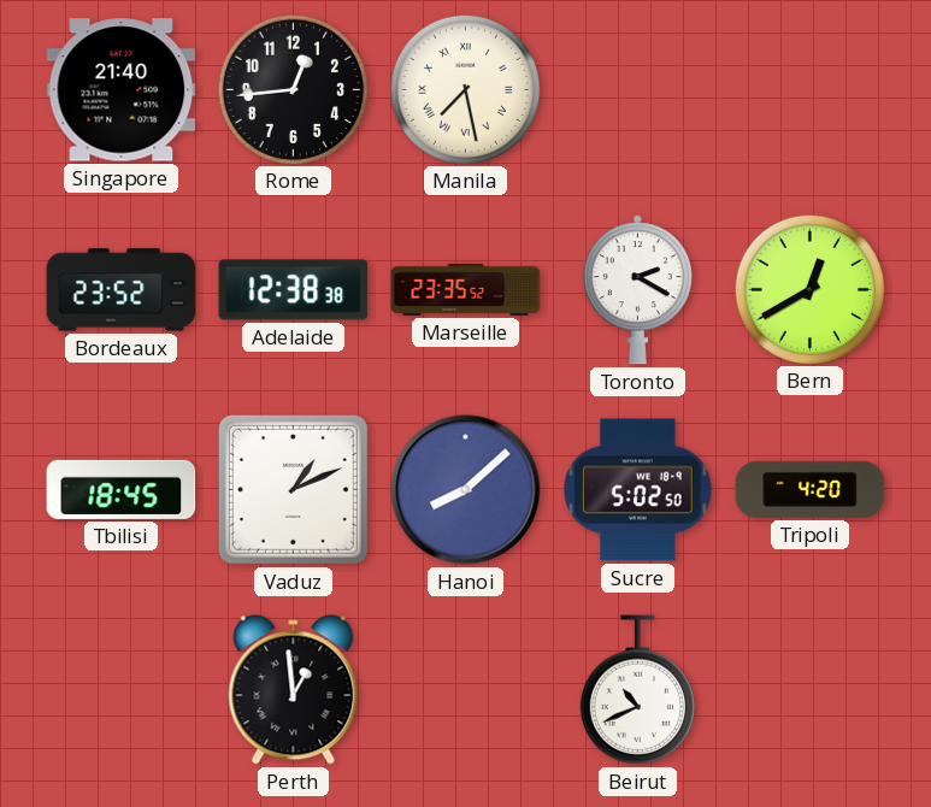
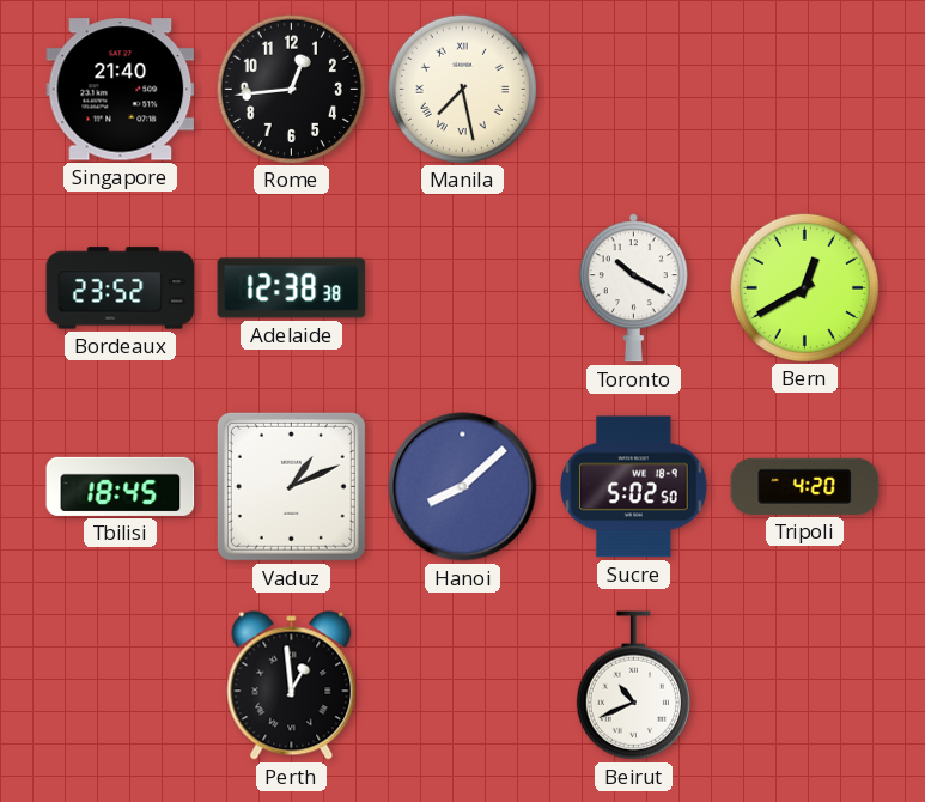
Marseille: 23:35 -> none (466, 289)
Toronto: 2:20 -> 10:20 (633, 288)
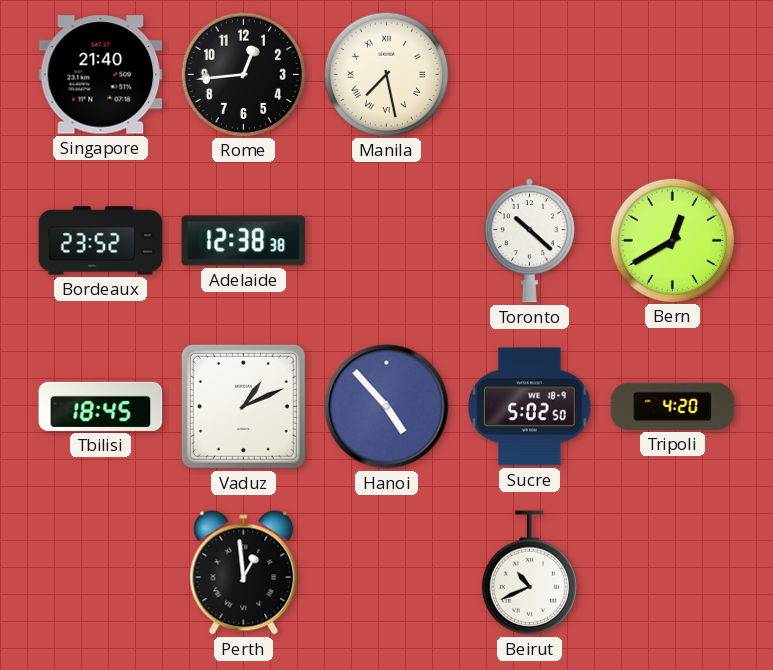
Toronto: 10:20 -> 10:22 (529, 241)
Hanoi: 8:08 -> 4:53 (387, 407)
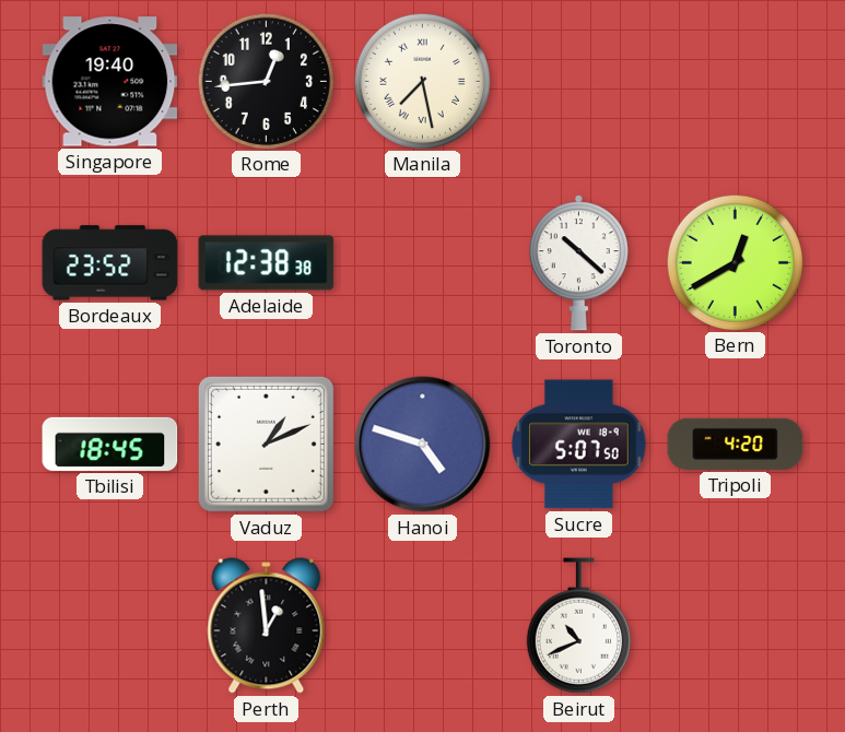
Singapore: 21:40 -> 19:40 (110, 82)
Hanoi: 4:53 -> 4:48 (423, 445)
Sucre: 5:02 -> 5:07 (579, 445)
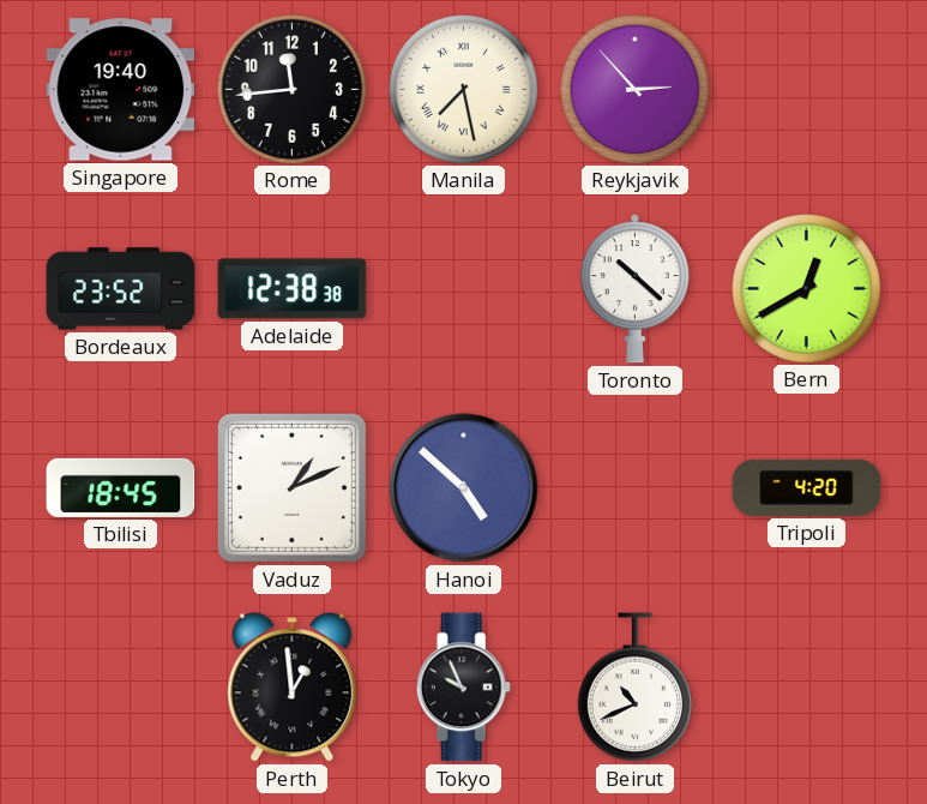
Rome: 12:44 -> 11:44 (291, 89)
Reykjavik: none -> 2:53 (634, 89)
Hanoi: 4:48 -> 4:52 (464, 488)
Sucre: 5:07 -> none (579, 445)
Tokyo: none -> 9:56 (463, 688)
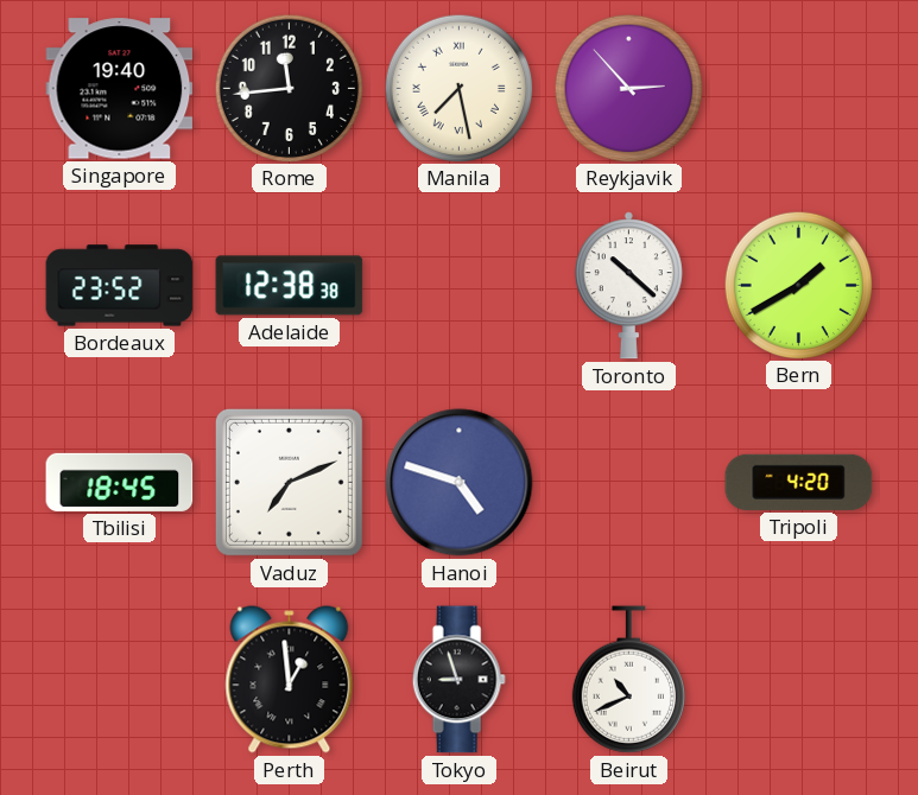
Bern: 12:40 -> 1:40 (798, 285)
Vaduz: 1:11 -> 7:11 (289, 482)
Hanoi: 4:52 -> 4:48 (460, 483)
Tokyo: 9:56 -> 8:57 (458, 680)
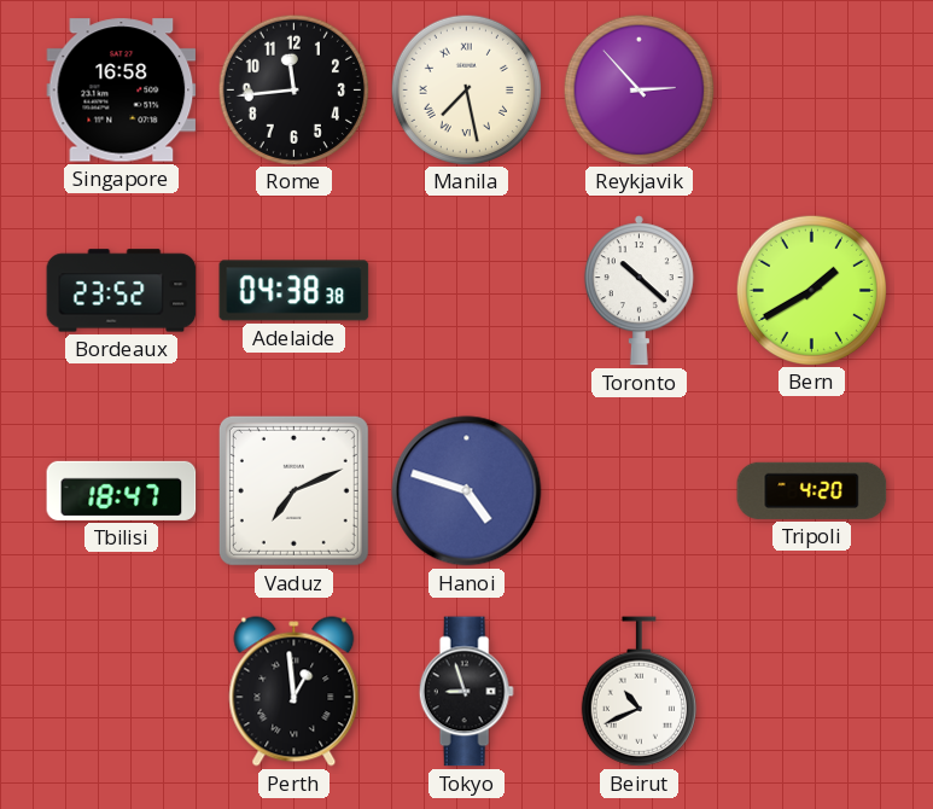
Singapore: 19:40 -> 16:58 (122, 91)
Adelaide: 12:38 -> 04:38 (295, 291)
Tbilisi: 18:45 -> 18:47 (122, 490)
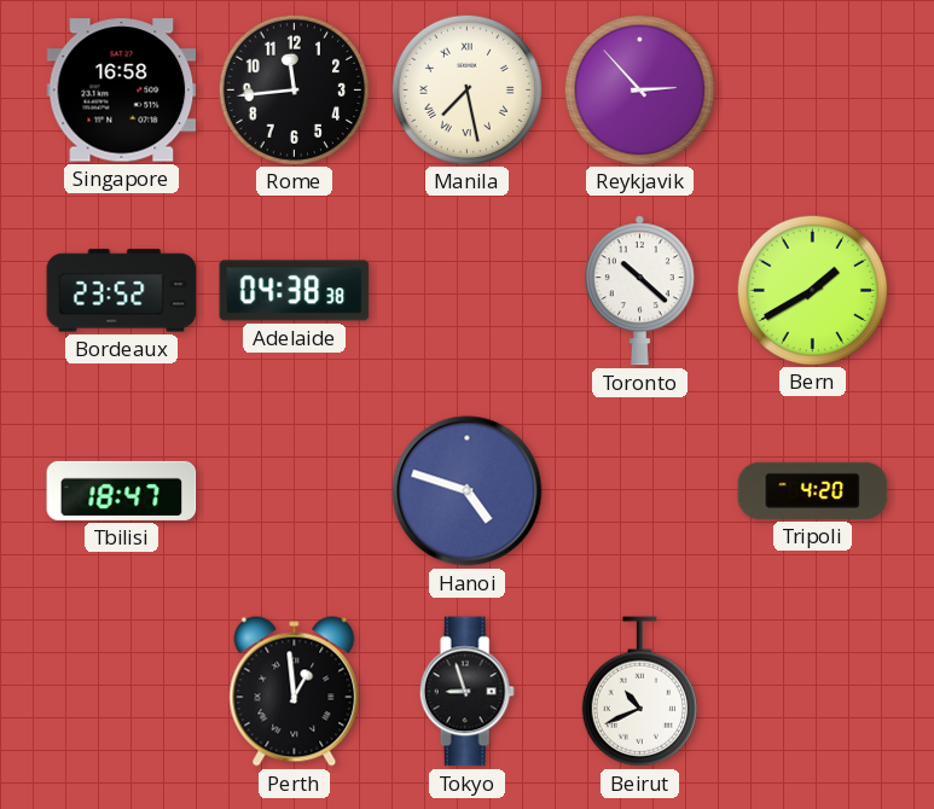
Vaduz: 7:11 -> none (293, 490)
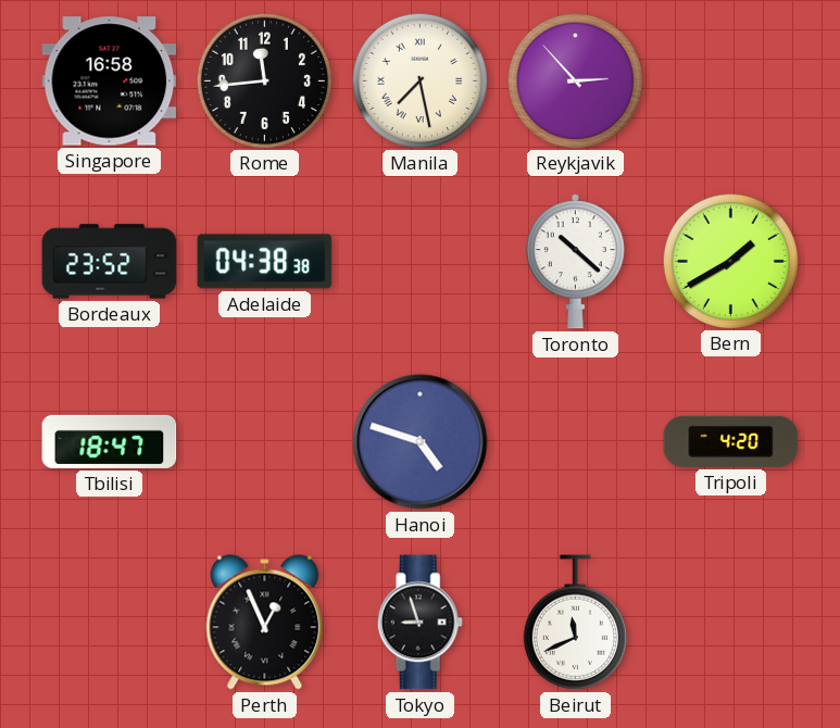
Perth: 12:59 -> 12:56 (265, 623)
Beirut: 10:41 -> 11:41 (575, 623)
